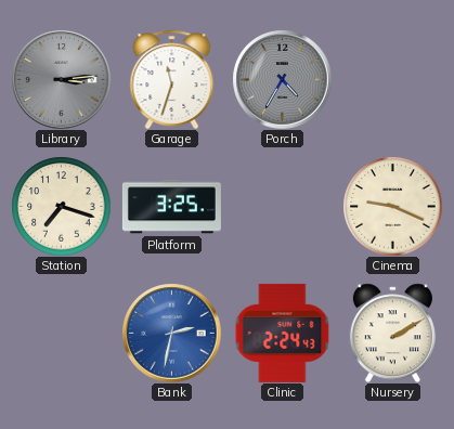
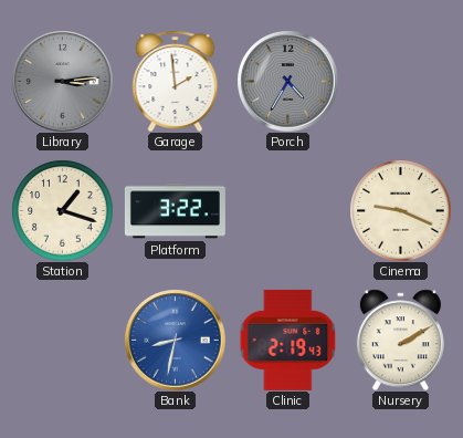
Garage: 11:33 -> 1:59 (176, 81)
Station: 7:18 -> 1:18 (62, 210)
Platform: 3:25 -> 3:22 (175, 211)
Bank: 2:32 -> 8:32 (175, 340)
Clinic: 2:24 -> 2:19 (288, 340)
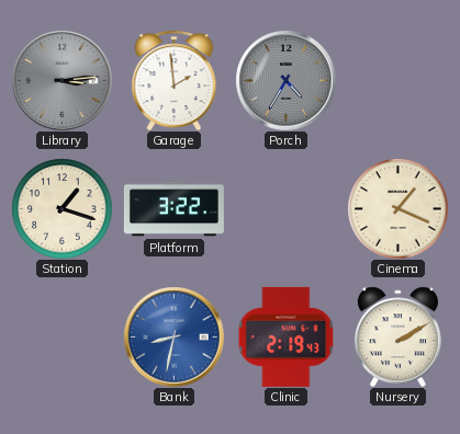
Cinema: 9:19 -> 1:19 (397, 208)
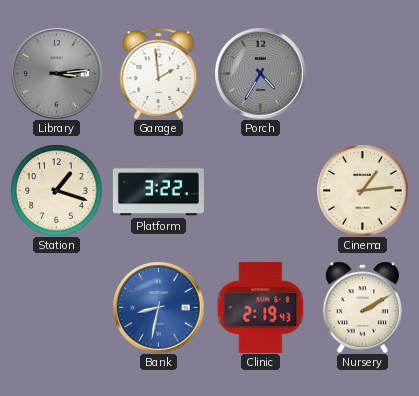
Cinema: 1:19 -> 1:14 (362, 190)
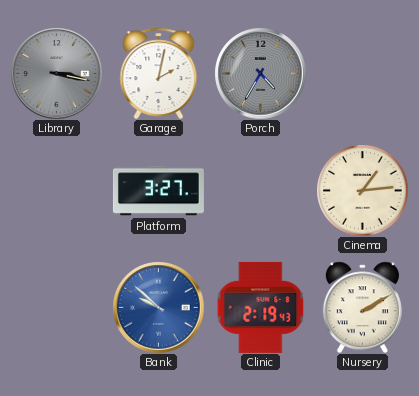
Library: 3:14 -> 3:17 (56, 73)
Garage: 1:59 -> 2:02 (159, 73)
Station: 1:18 -> none (56, 190)
Platform: 3:22 -> 3:27 (158, 191)
Bank: 8:32 -> 9:52 (158, 307)
